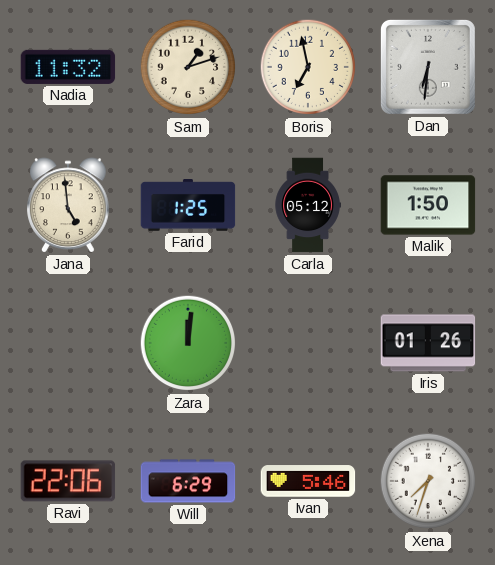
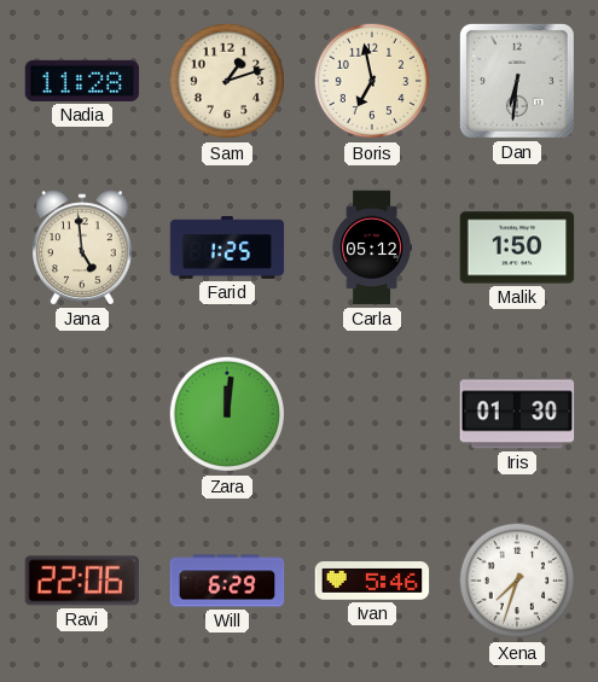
Nadia: 11:32 -> 11:28 (82, 81)
Iris: 01:26 -> 01:30 (517, 414)
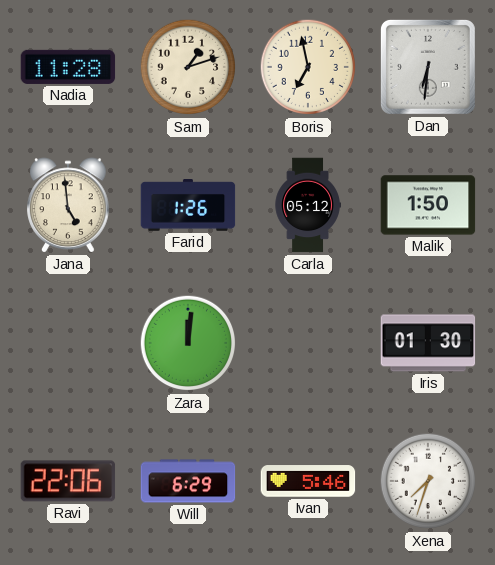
Farid: 1:25 -> 1:26 (188, 205)
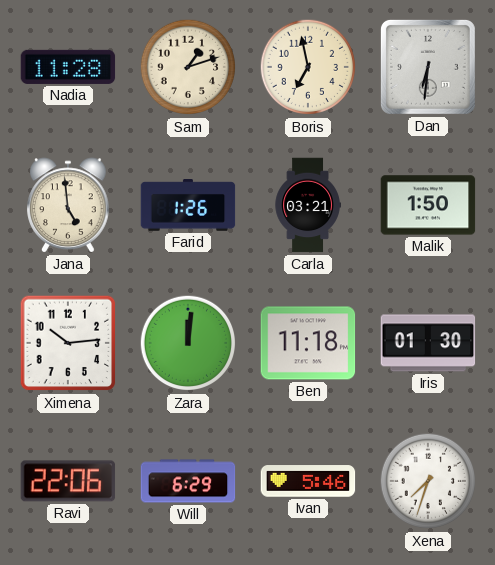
Carla: 05:12 -> 03:21 (308, 205)
Ximena: none -> 10:14 (68, 343)
Ben: none -> 11:18 (308, 343)
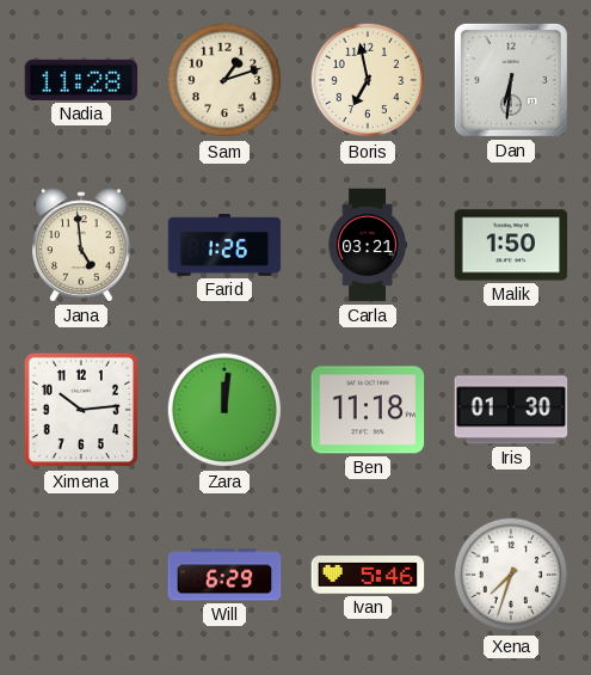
Ravi: 22:06 -> none (68, 481)
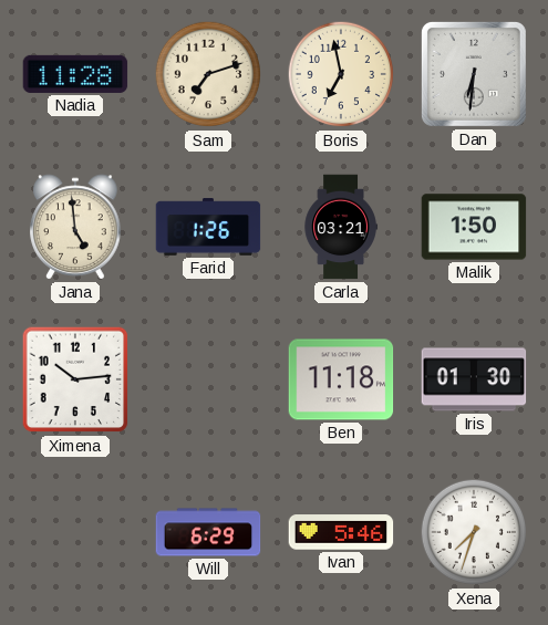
Sam: 1:12 -> 7:12 (208, 74)
Zara: 12:01 -> none (224, 410)
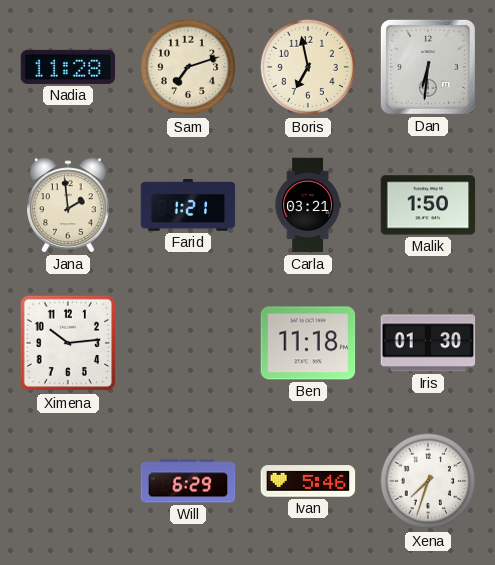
Jana: 4:59 -> 1:59 (68, 205)
Farid: 1:26 -> 1:21 (188, 205)
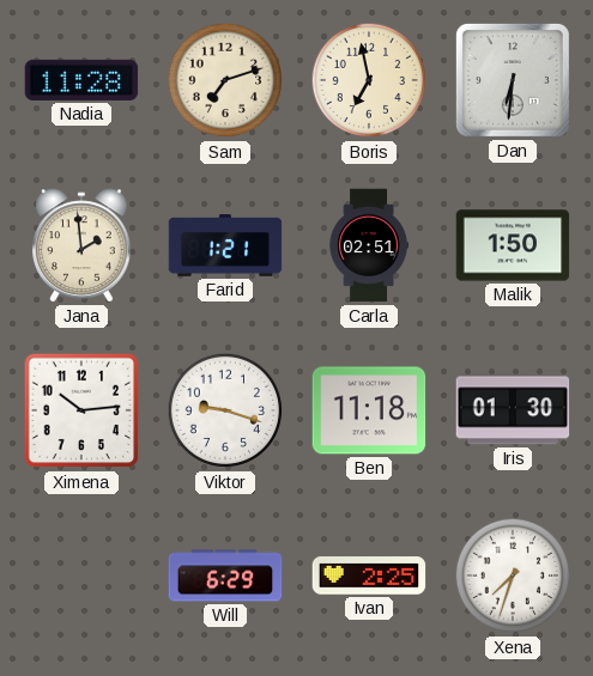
Carla: 03:21 -> 02:51 (369, 245)
Viktor: none -> 9:18 (225, 410)
Ivan: 5:46 -> 2:25 (369, 575)
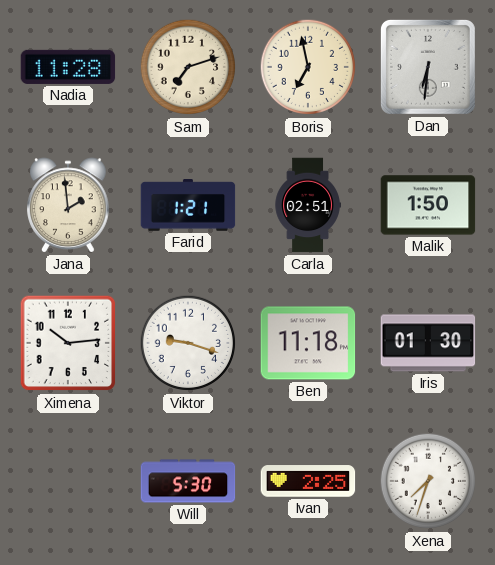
Will: 6:29 -> 5:30 (188, 481)
